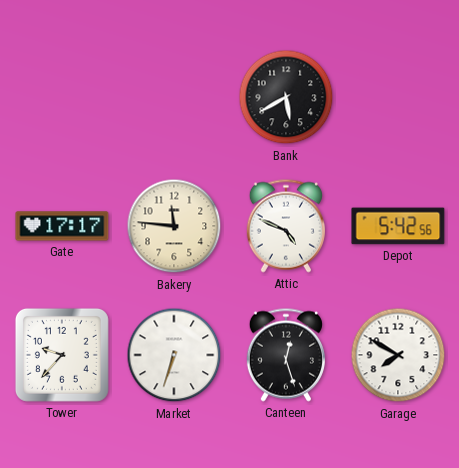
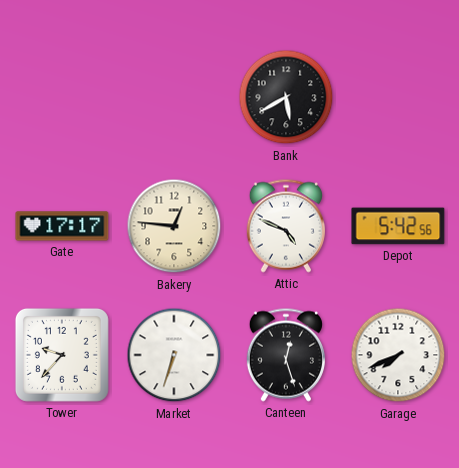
Bakery: 11:46 -> 12:46 (174, 226)
Garage: 7:50 -> 7:41 (398, 355)
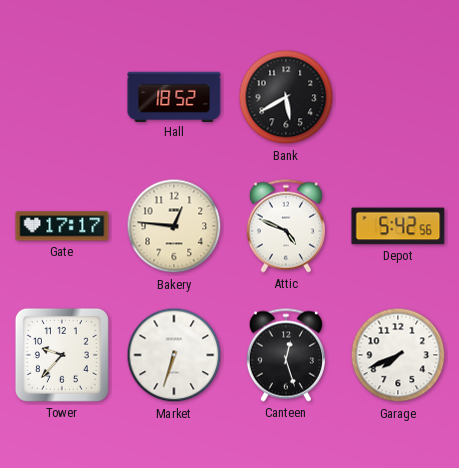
Hall: none -> 18:52 (174, 96)
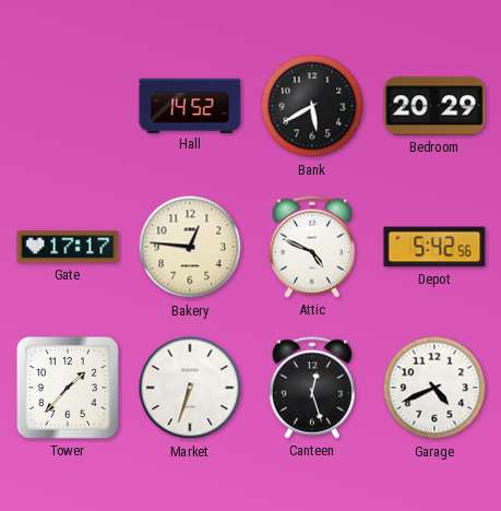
Hall: 18:52 -> 14:52 (190, 105)
Bedroom: none -> 20:29 (434, 106)
Tower: 9:37 -> 1:37 (68, 388)
Garage: 7:41 -> 4:41 (434, 388)
